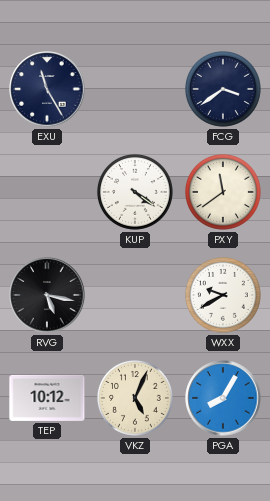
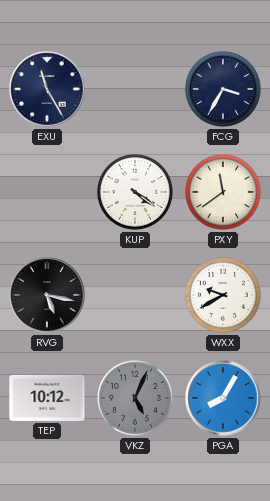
FCG: 3:39 -> 3:35 (223, 89)
VKZ dial: cream -> grey (135, 398)
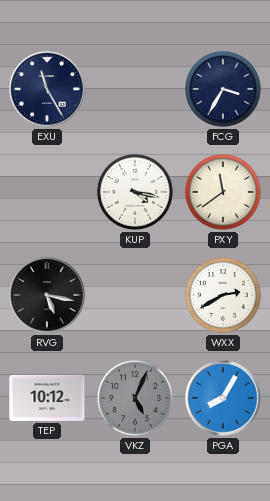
KUP: 4:21 -> 4:17 (135, 192)
WXX: 9:40 -> 2:40 (223, 295)
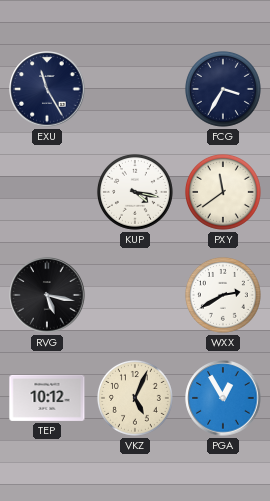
VKZ dial: grey -> cream (135, 398)
PGA: 8:05 -> 12:55 (223, 398)
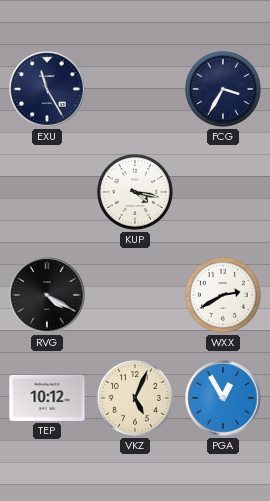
PXY: 11:39 -> none (223, 192)
RVG: 5:17 -> 4:20 (47, 295)
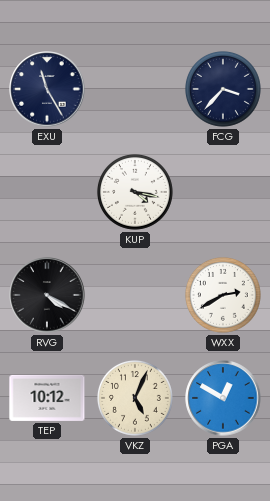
FCG: 3:35 -> 3:37 (223, 89)
PGA: 12:55 -> 12:50 (223, 398)
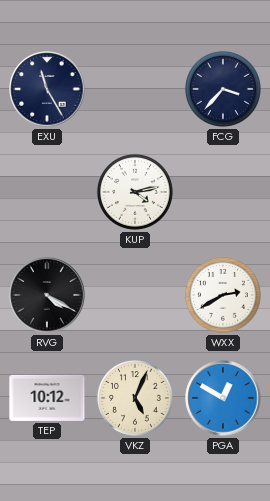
KUP: 4:17 -> 4:13 (135, 192)
